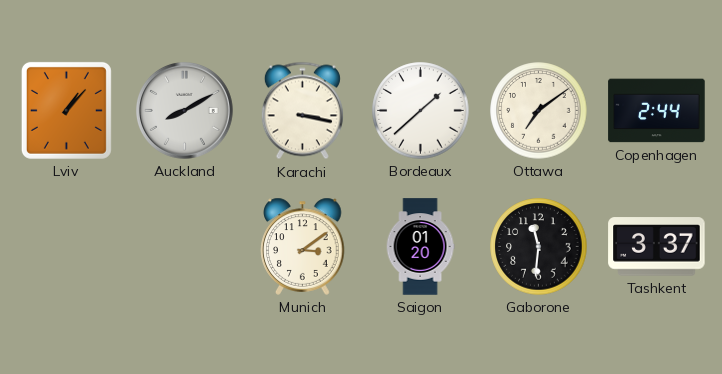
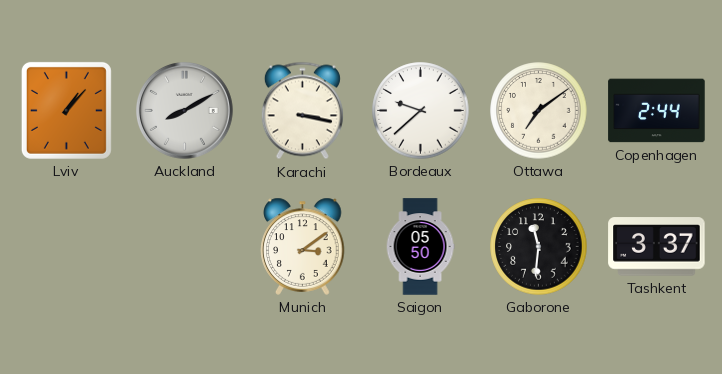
Bordeaux: 1:38 -> 9:38 (421, 111)
Saigon: 01:20 -> 05:50 (420, 247)
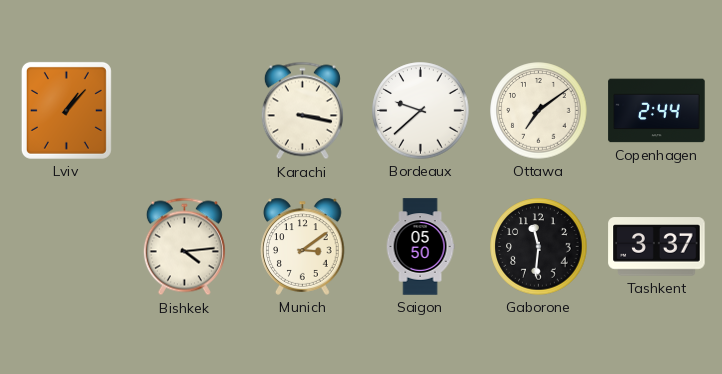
Auckland: 8:10 -> none (185, 111)
Bishkek: none -> 4:14 (184, 247)
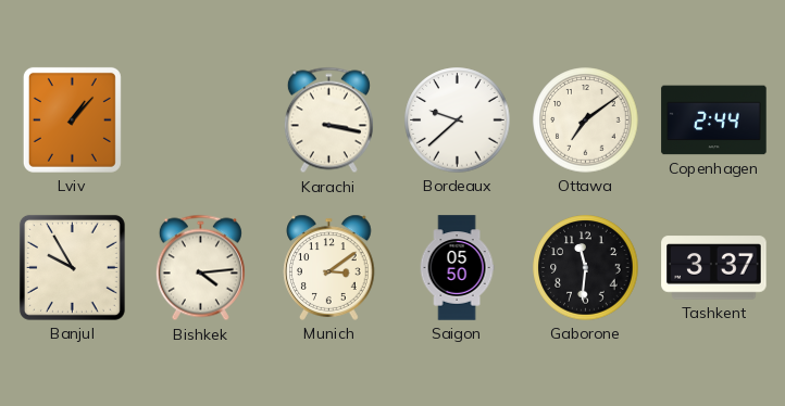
Banjul: none -> 9:55 (72, 267)
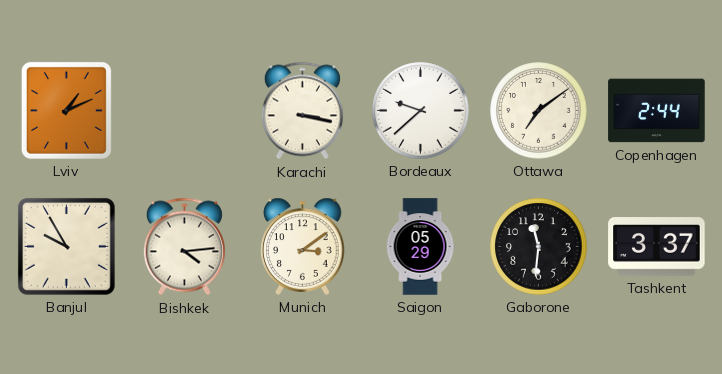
Lviv: 1:07 -> 1:11 (66, 110)
Saigon: 05:50 -> 05:29 (420, 247)
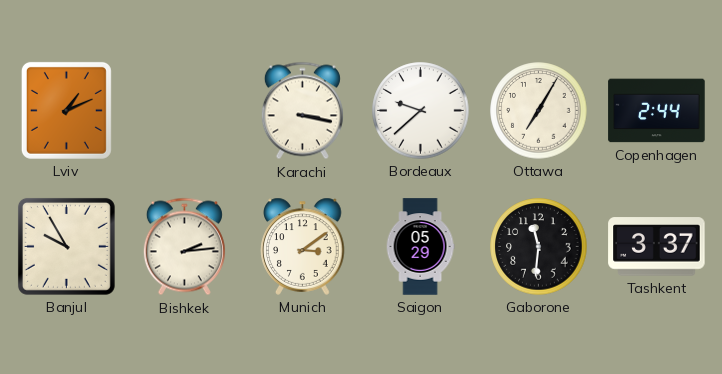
Ottawa: 7:09 -> 7:05 (539, 111)
Bishkek: 4:14 -> 2:14 (184, 247)
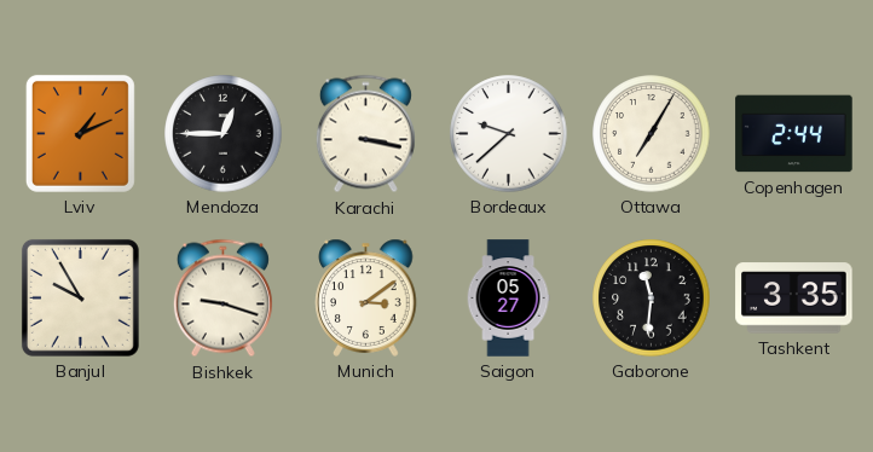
Mendoza: none -> 12:45 (224, 134)
Bishkek: 2:14 -> 9:18 (222, 299)
Saigon: 05:29 -> 05:27 (508, 299)
Tashkent: 3:37 -> 3:35 (794, 299)
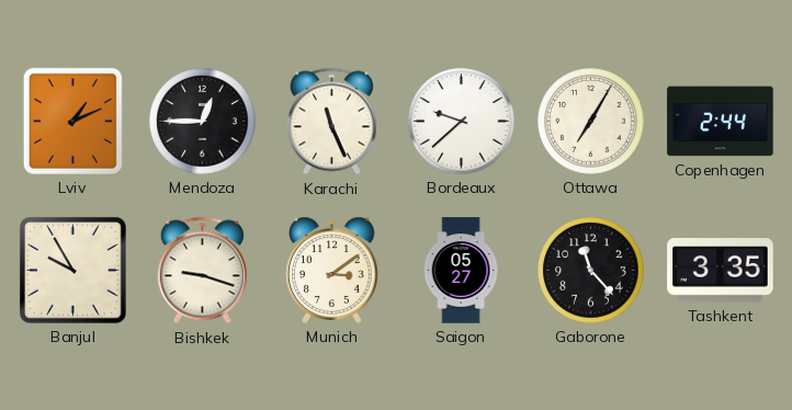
Karachi: 3:17 -> 11:26 (331, 122)
Gaborone: 11:31 -> 11:23 (591, 271)
